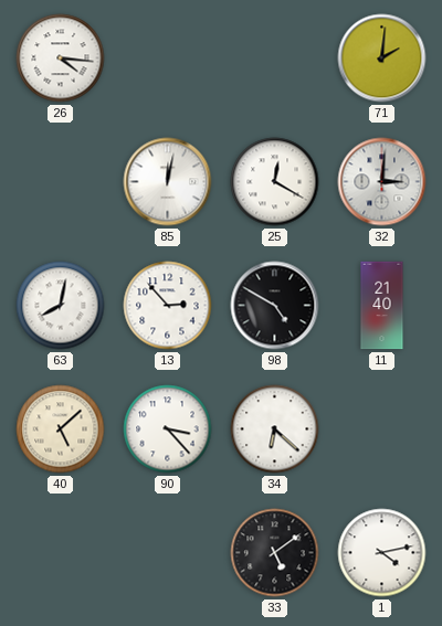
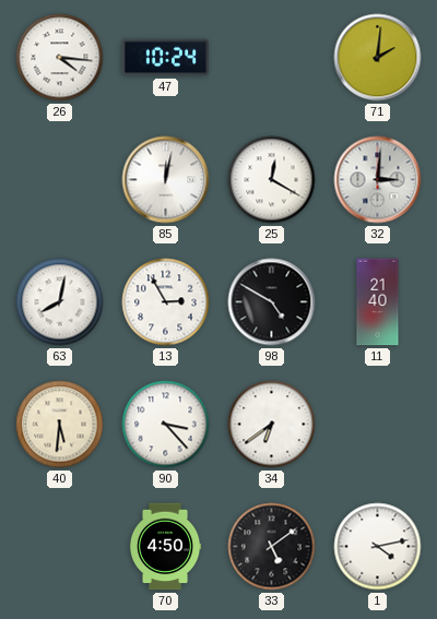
47: none -> 10:24 (166, 58)
13: 2:53 -> 2:55 (166, 302)
40: 5:08 -> 5:31 (60, 425)
34: 6:22 -> 6:39 (272, 425)
70: none -> 4:50 (165, 547)
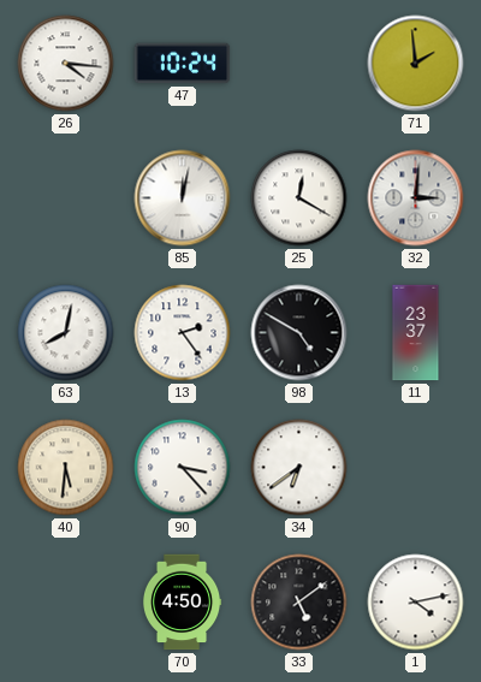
71: 2:01 -> 1:59 (416, 64)
13: 2:55 -> 2:24 (183, 333)
11: 21:40 -> 23:37 (416, 333)
